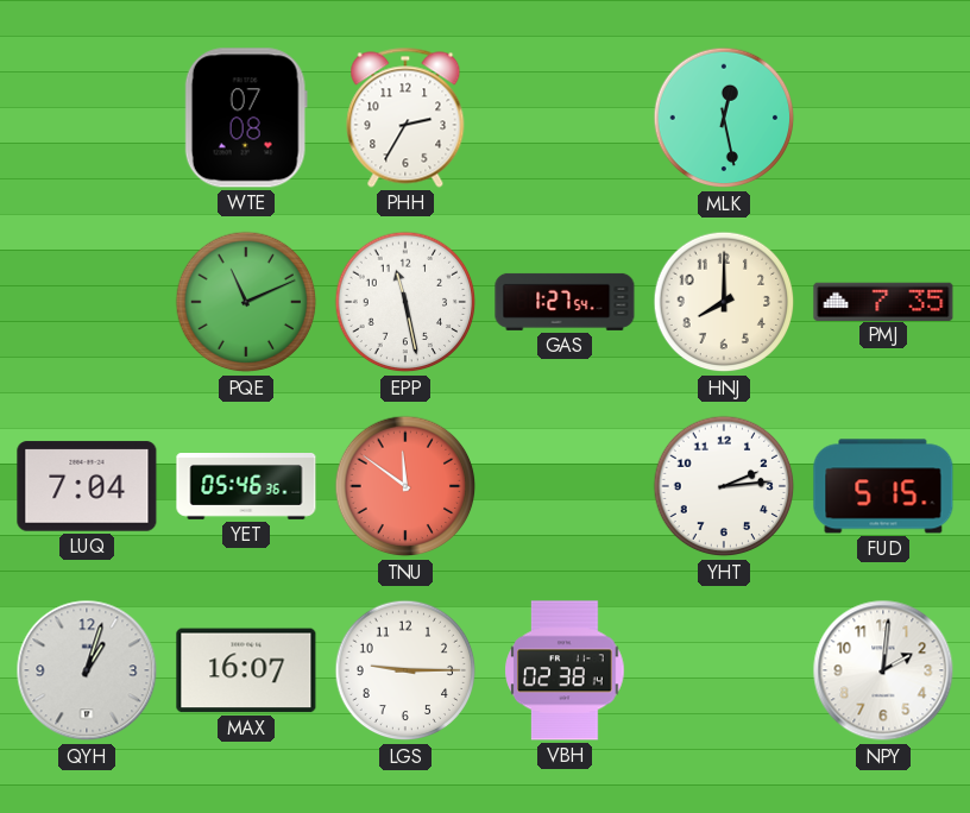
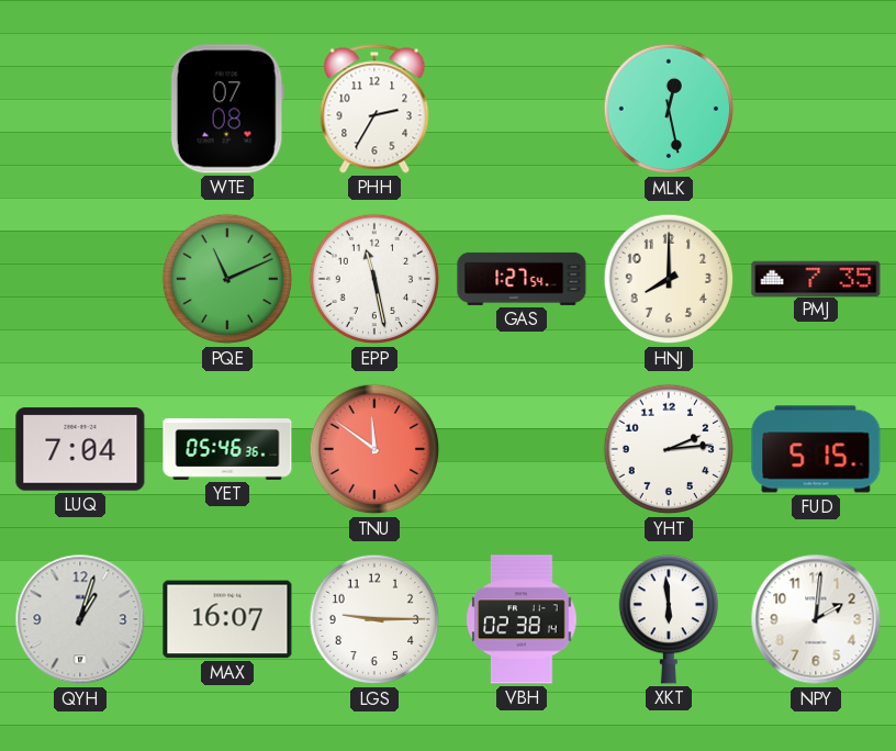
XKT: none -> 5:59 (668, 619)
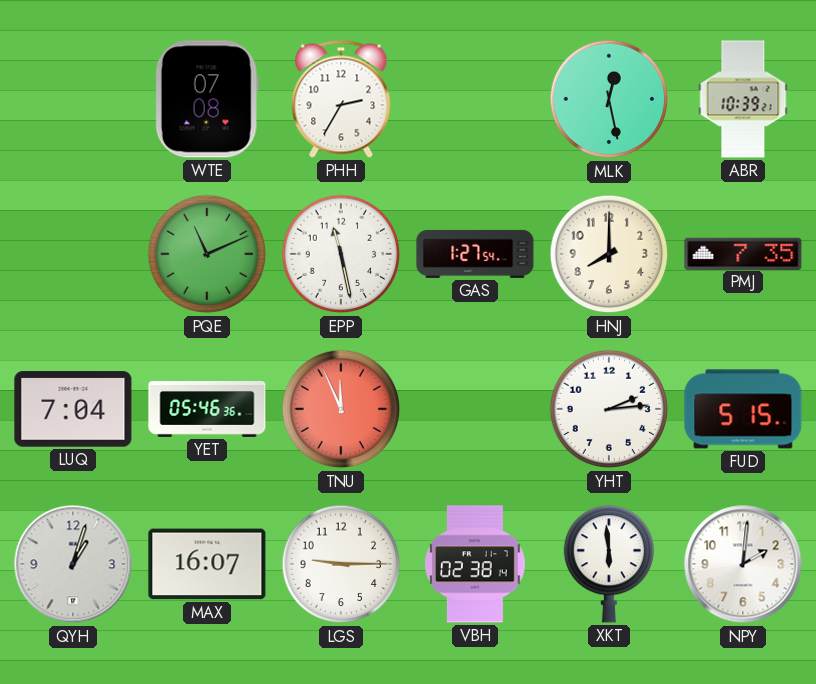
ABR: none -> 10:39 (743, 99)
TNU: 11:51 -> 11:56 (341, 409)
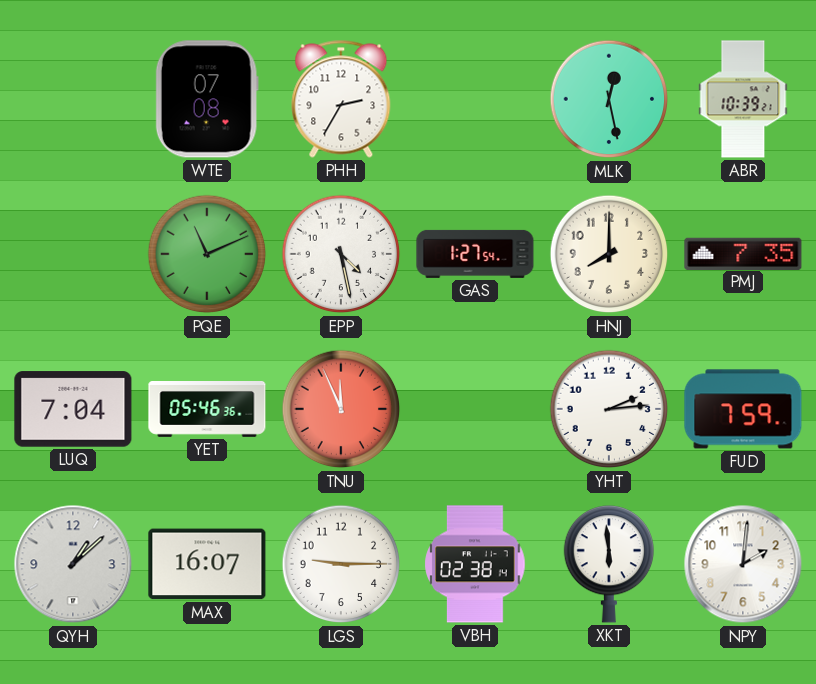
EPP: 11:28 -> 4:28 (341, 254)
FUD: 5:15 -> 7:59 (743, 409)
QYH: 1:03 -> 1:08 (73, 564)
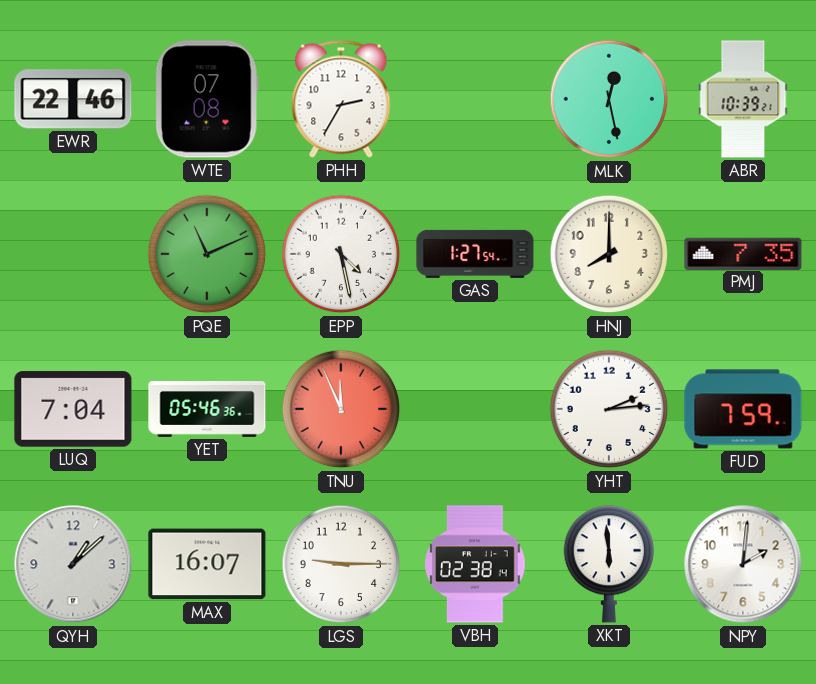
EWR: none -> 22:46 (73, 99)
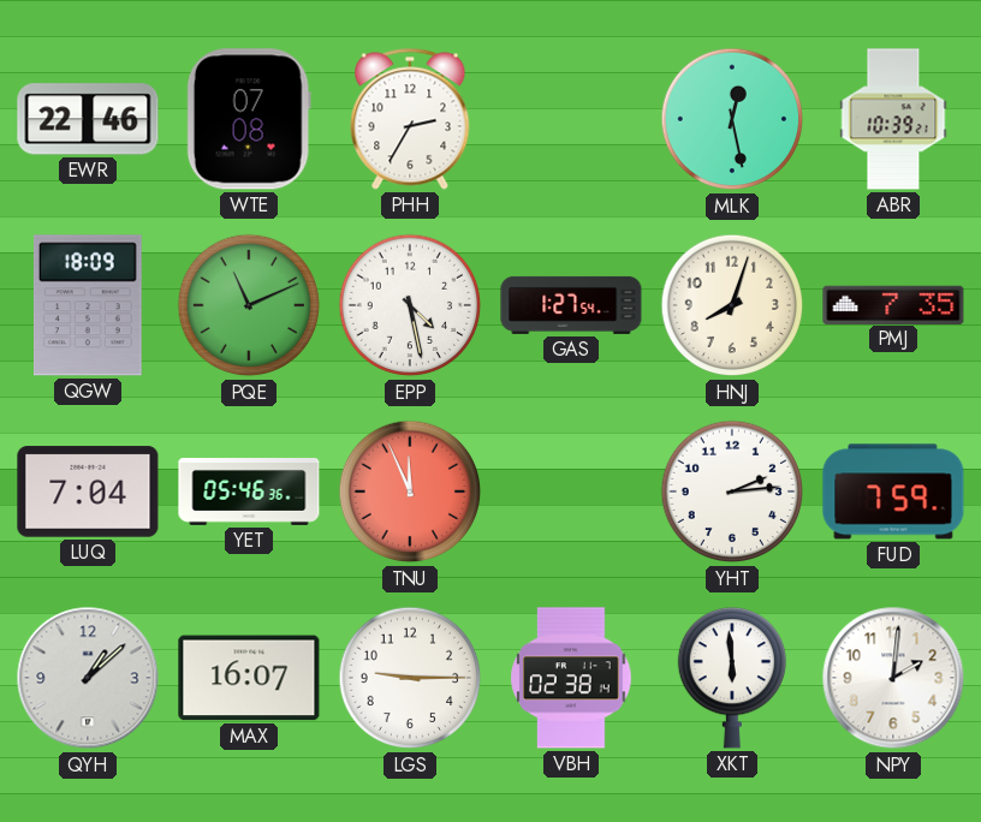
QGW: none -> 18:09 (88, 305)
HNJ: 8:00 -> 8:03 (732, 305)
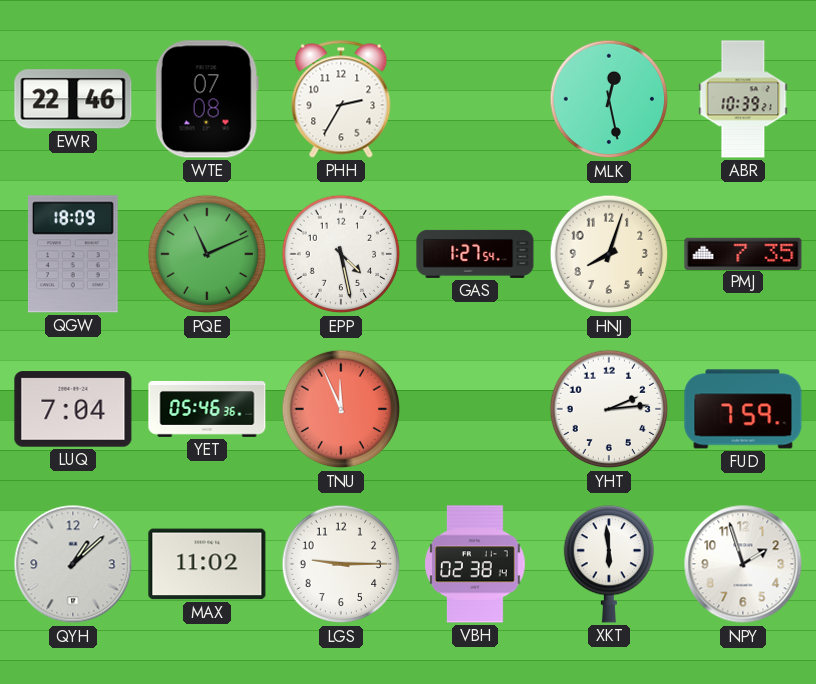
MAX: 16:07 -> 11:02 (207, 564)
NPY: 2:01 -> 1:57 (743, 564)
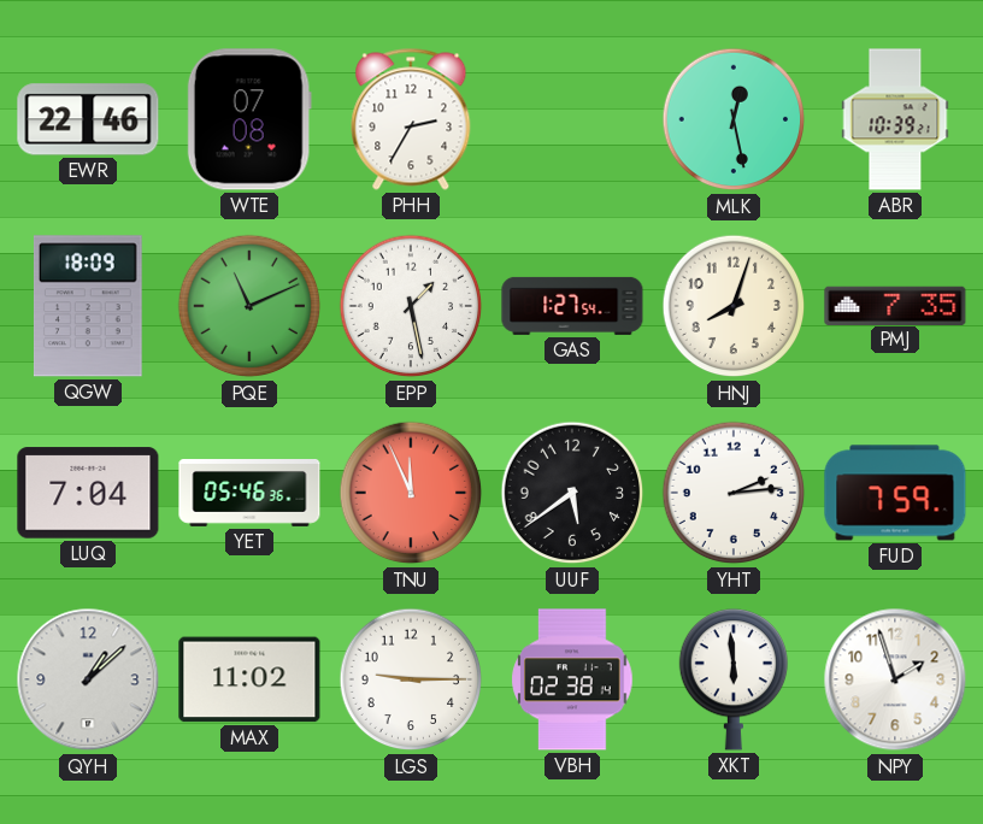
EPP: 4:28 -> 1:28 (411, 306)
UUF: none -> 5:39 (572, 493)
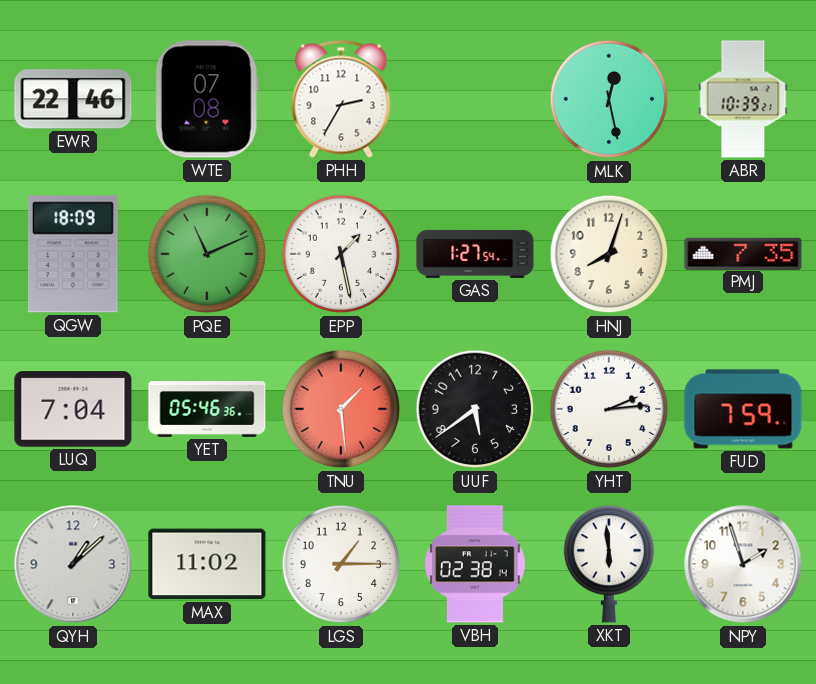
TNU: 11:56 -> 1:29 (341, 409)
LGS: 9:15 -> 1:15 (341, 564)
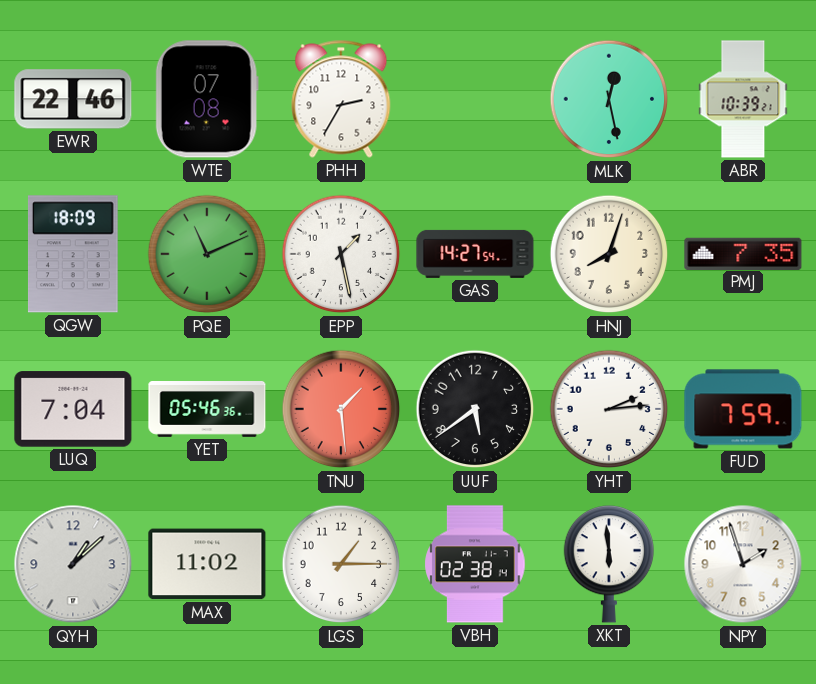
GAS: 1:27 -> 14:27 (475, 254)
